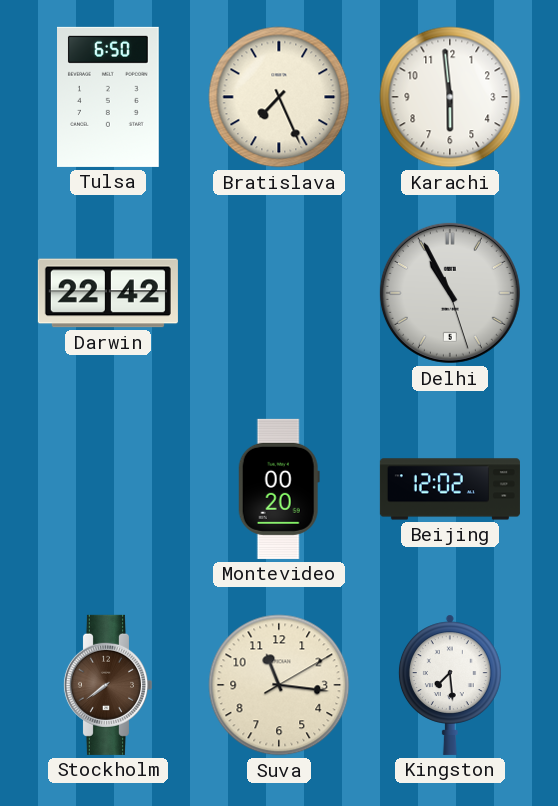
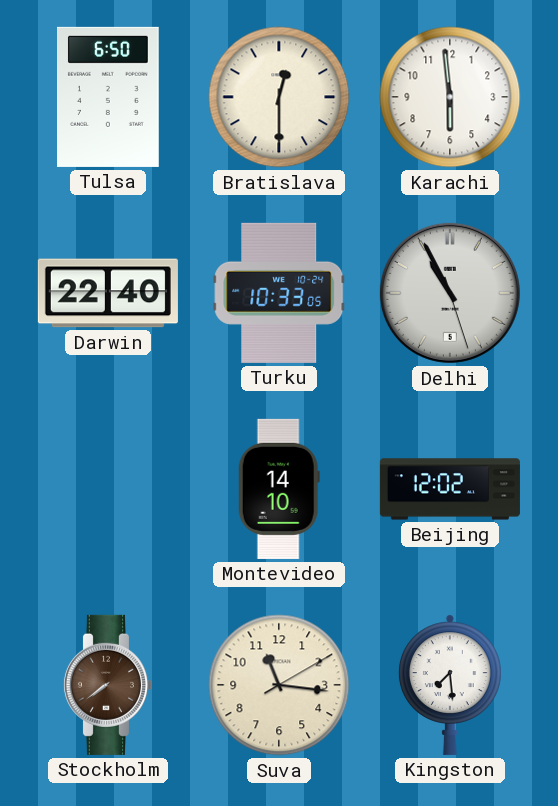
Bratislava: 7:26 -> 12:30 (279, 97)
Darwin: 22:42 -> 22:40 (108, 293)
Turku: none -> 10:33 (279, 293)
Montevideo: 00:20 -> 14:10 (279, 489)
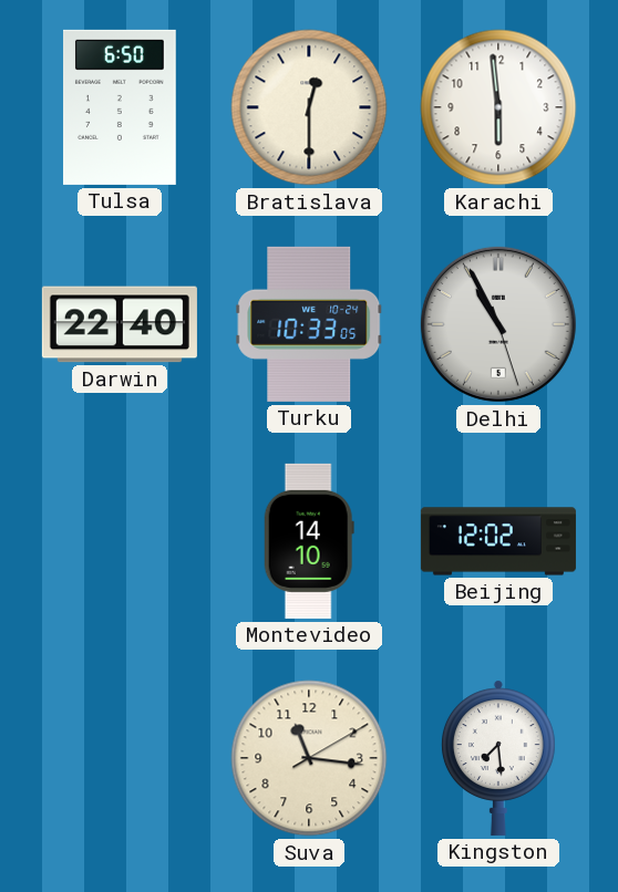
Stockholm: 7:39 -> none (107, 685)
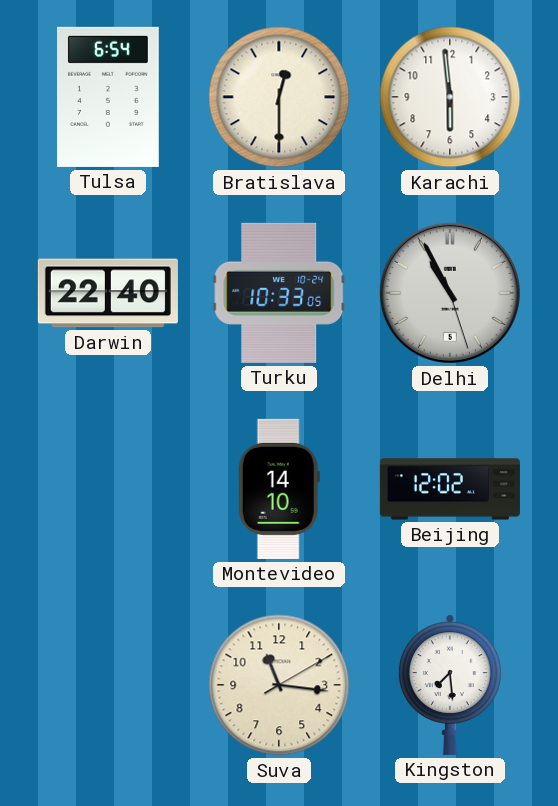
Tulsa: 6:50 -> 6:54 (109, 97)
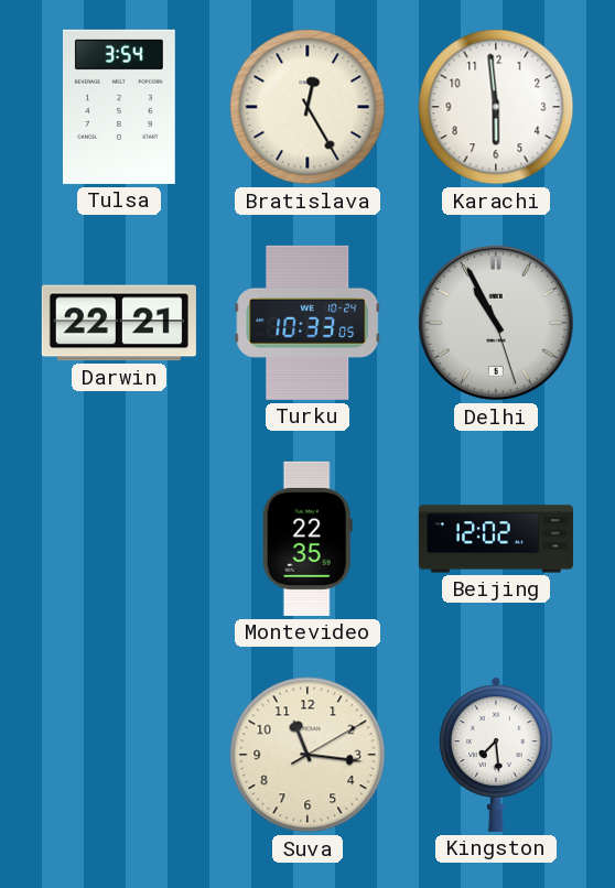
Tulsa: 6:54 -> 3:54 (120, 107)
Bratislava: 12:30 -> 12:25 (307, 107)
Darwin: 22:40 -> 22:21 (119, 323)
Montevideo: 14:10 -> 22:35 (307, 539)
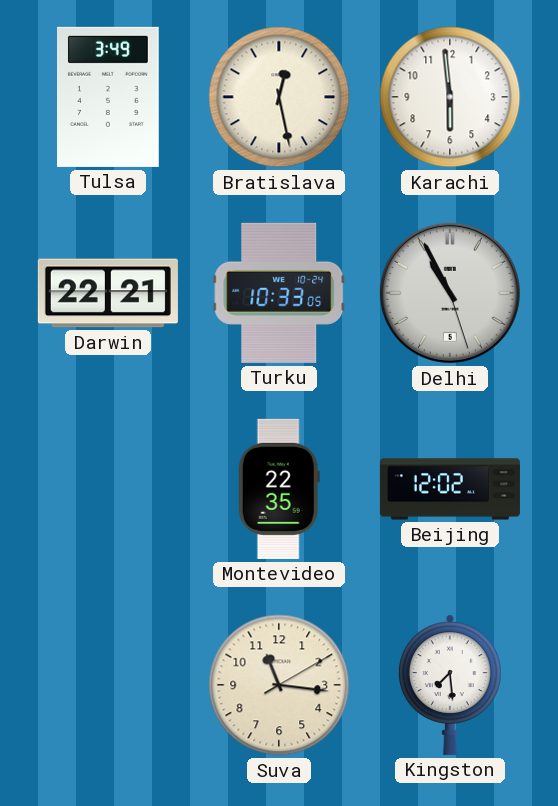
Tulsa: 3:54 -> 3:49 (109, 97)
Bratislava: 12:25 -> 12:28 (279, 97)
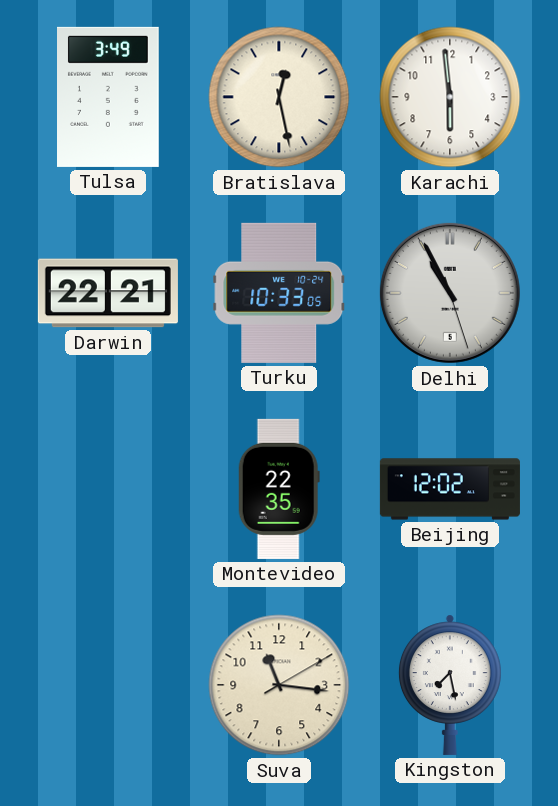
Kingston: 7:29 -> 7:28 (450, 685)
